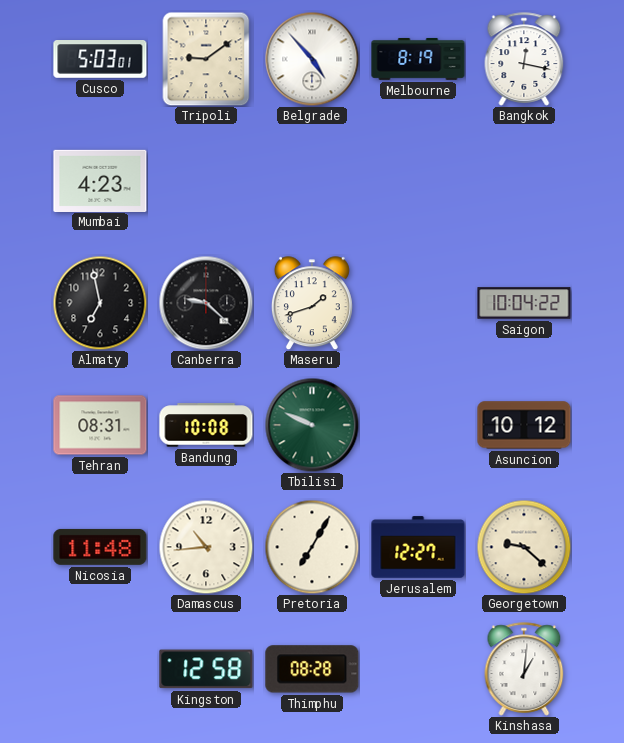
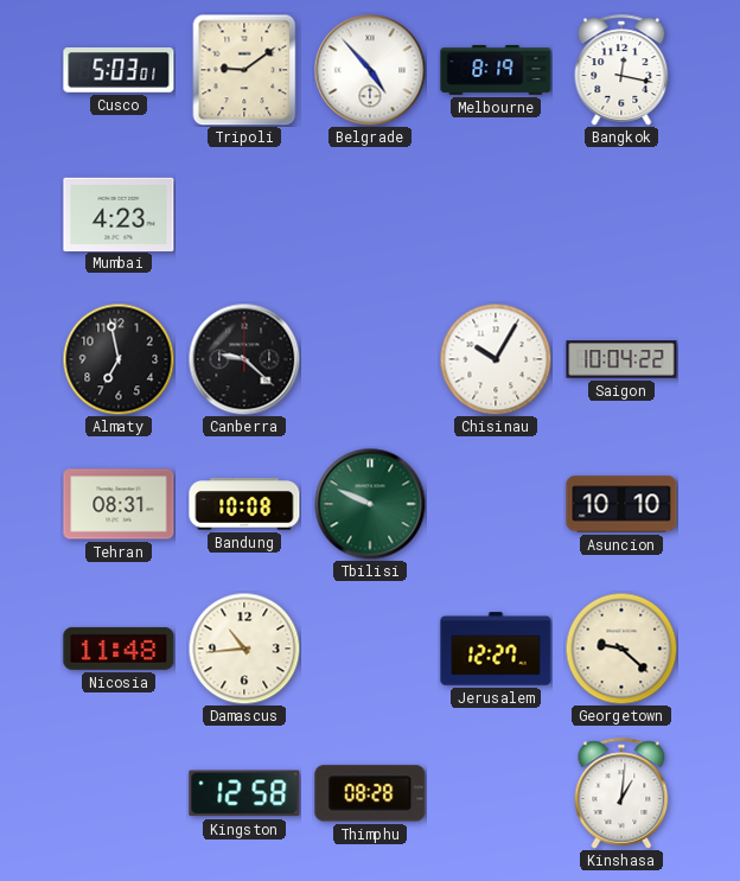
Maseru: 1:42 -> none (312, 303)
Chisinau: none -> 10:05 (496, 359)
Asuncion: 10:12 -> 10:10 (621, 504)
Pretoria: 7:05 -> none (312, 547)
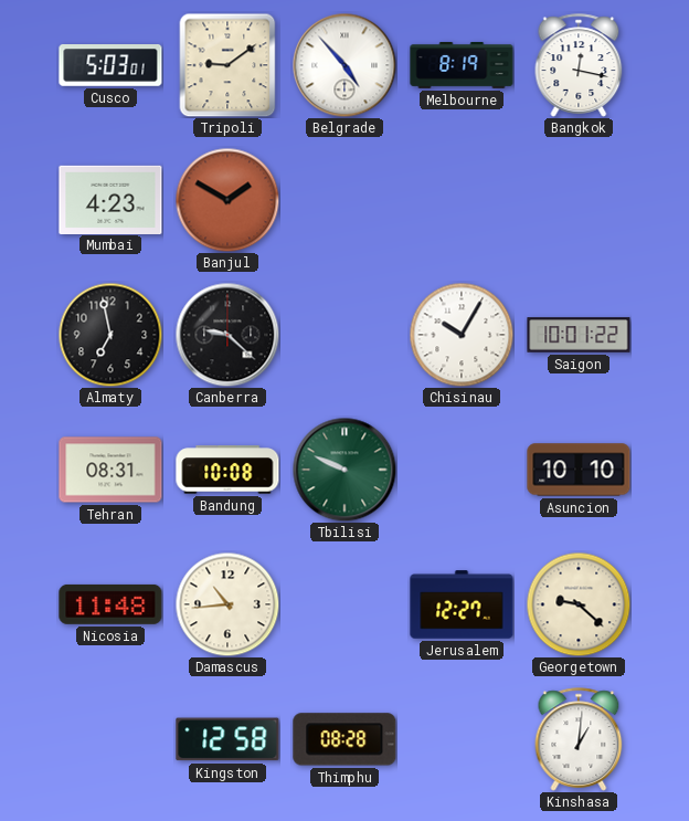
Banjul: none -> 1:50 (227, 200)
Saigon: 10:04 -> 10:01 (579, 335)
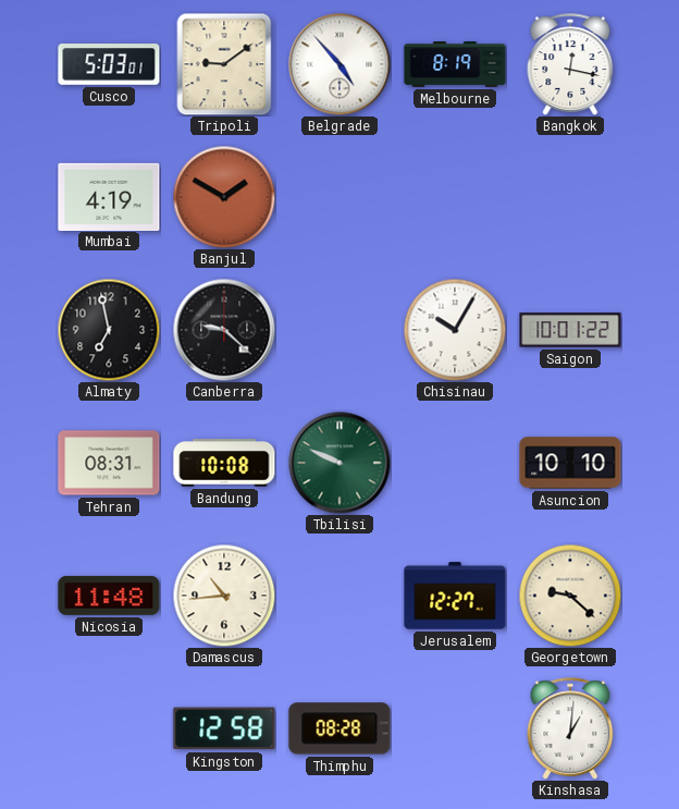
Mumbai: 4:23 -> 4:19 (109, 196)
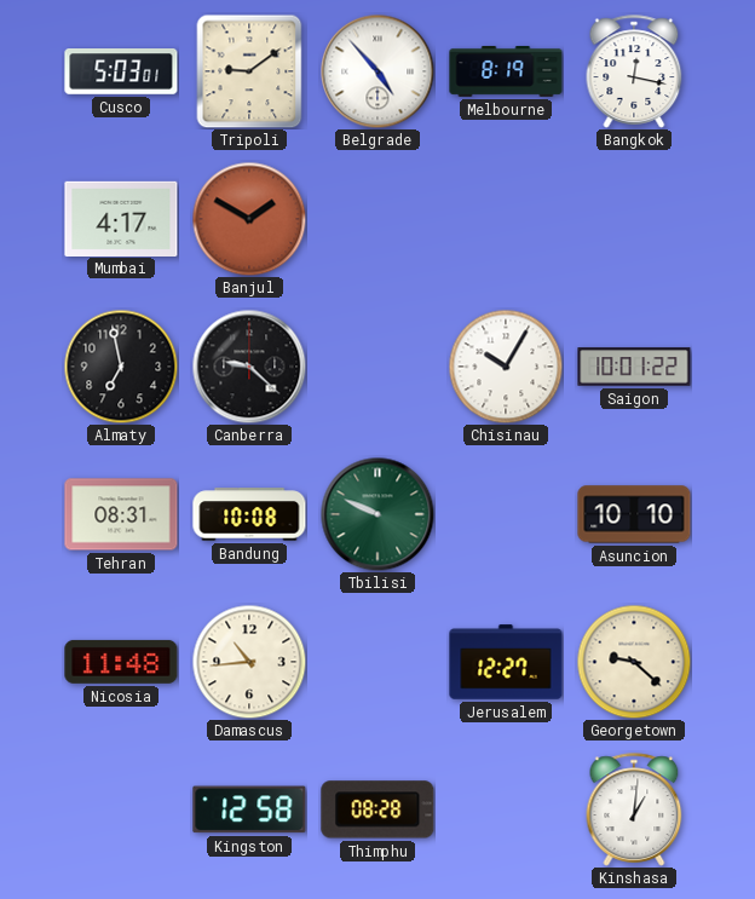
Mumbai: 4:19 -> 4:17 (121, 218)
